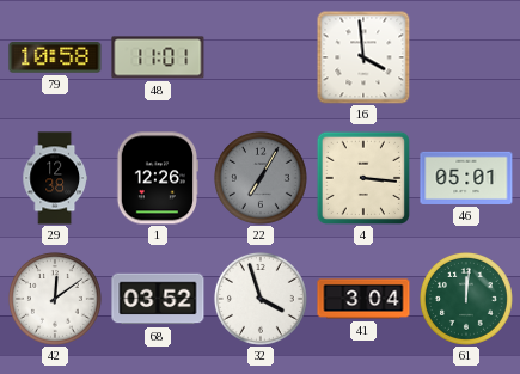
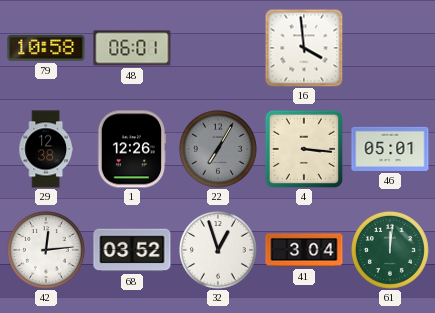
48: 11:01 -> 06:01 (132, 48)
42: 12:09 -> 12:14 (46, 250)
32: 3:57 -> 12:57 (218, 250)
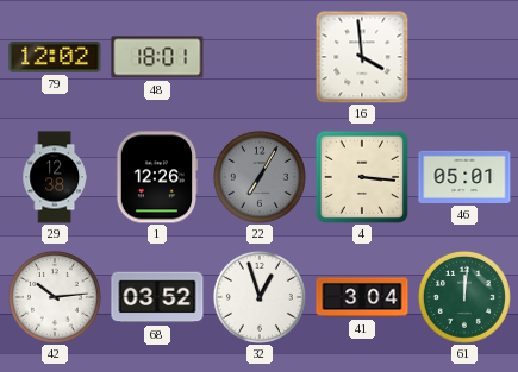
79: 10:58 -> 12:02 (55, 58)
48: 06:01 -> 18:01 (157, 57)
42: 12:14 -> 10:14 (55, 297)
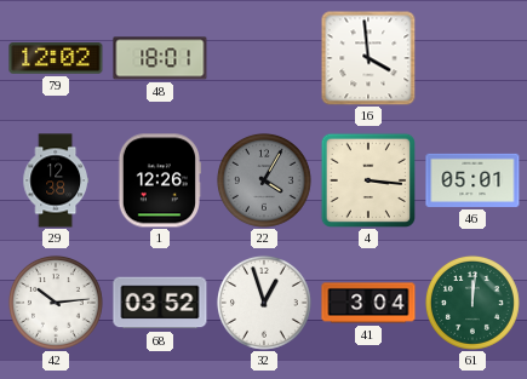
22: 7:05 -> 4:05 (264, 180)
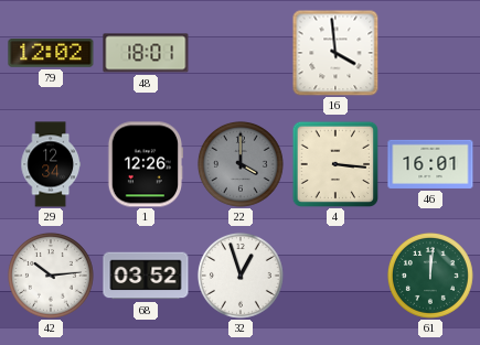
29: 12:38 -> 12:34 (51, 164)
22: 4:05 -> 4:00 (241, 164)
46: 05:01 -> 16:01 (430, 164)
41: 3:04 -> none (368, 303)
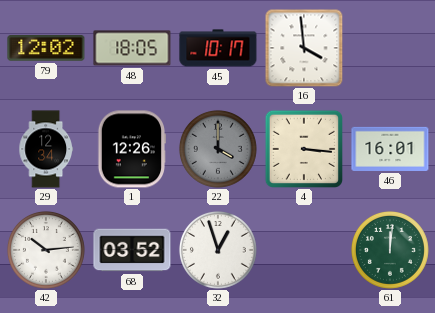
48: 18:01 -> 18:05 (132, 48)
45: none -> 10:17 (218, 48)
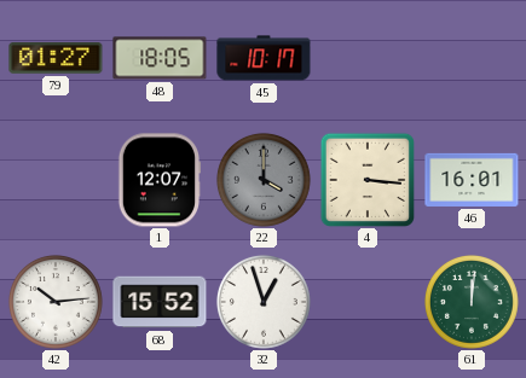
79: 12:02 -> 01:27 (56, 59)
16: 3:59 -> none (304, 48)
29: 12:34 -> none (46, 149)
1: 12:26 -> 12:07 (158, 180)
68: 03:52 -> 15:52 (160, 302)
